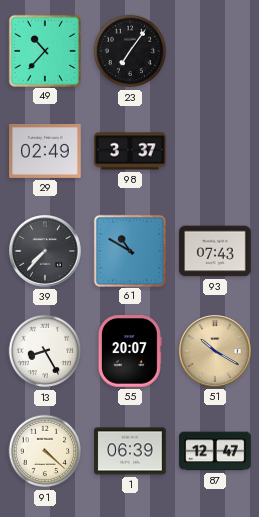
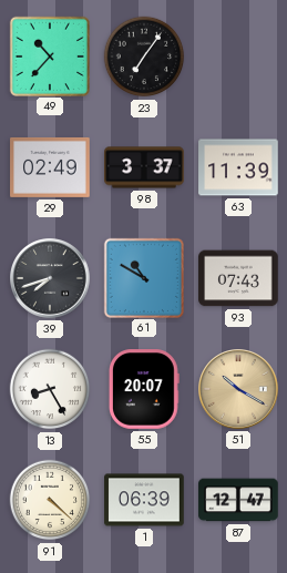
63: none -> 11:39 (238, 167)
39: 7:37 -> 7:42 (51, 279)
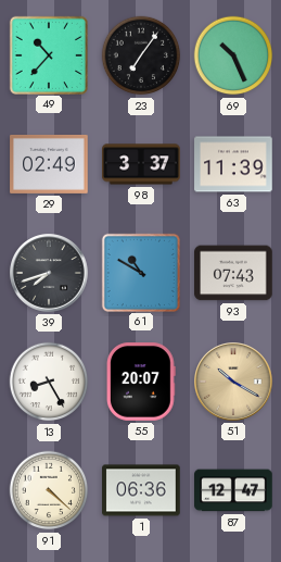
69: none -> 10:26 (233, 55)
1: 06:39 -> 06:36 (141, 490)
